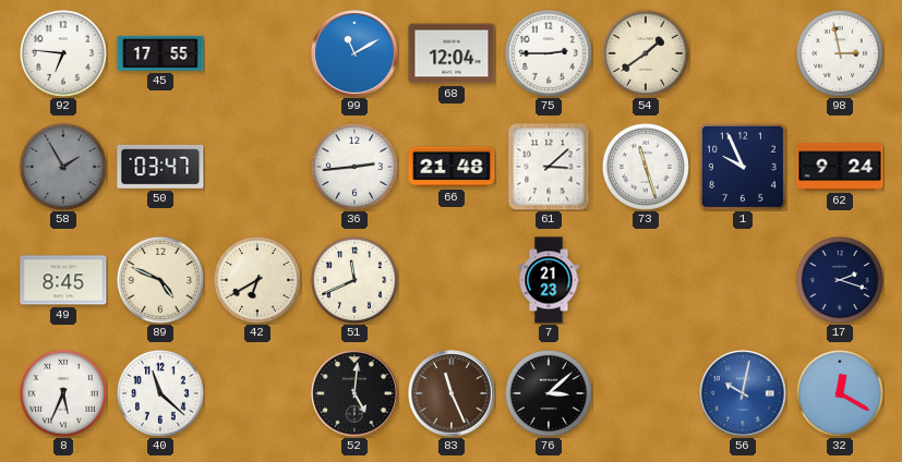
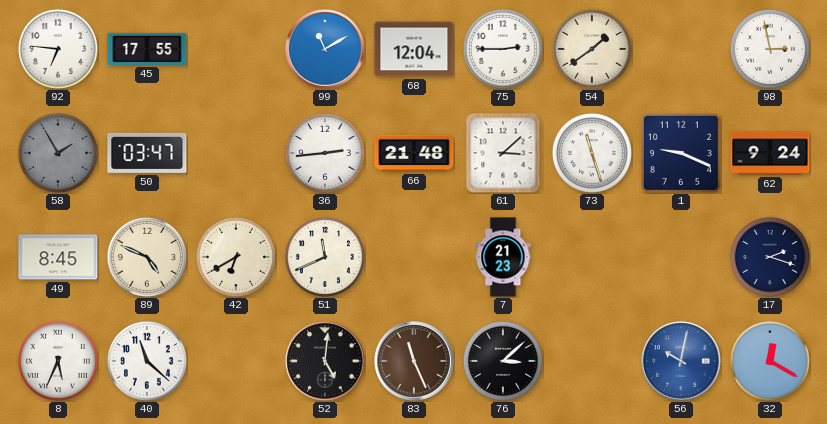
1: 9:56 -> 9:19 (681, 153)
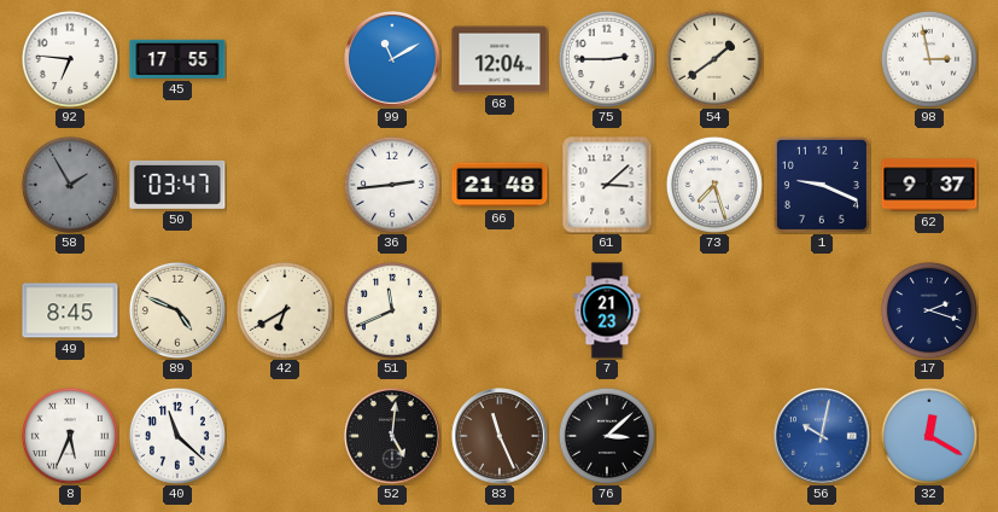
73: 11:27 -> 7:27 (714, 185)
62: 9:24 -> 9:37 (929, 185)
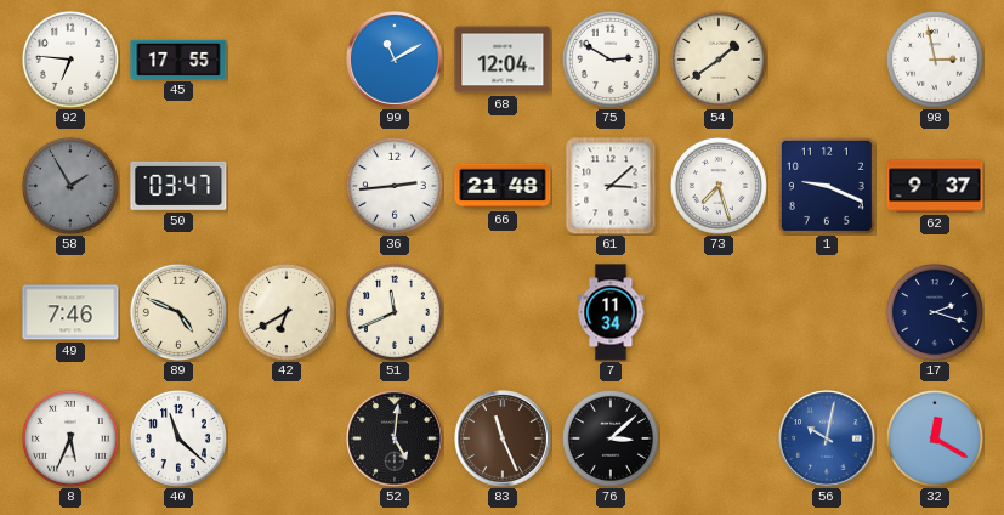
75: 2:45 -> 2:50 (611, 60)
49: 8:45 -> 7:46 (70, 312)
7: 21:23 -> 11:34 (611, 312)
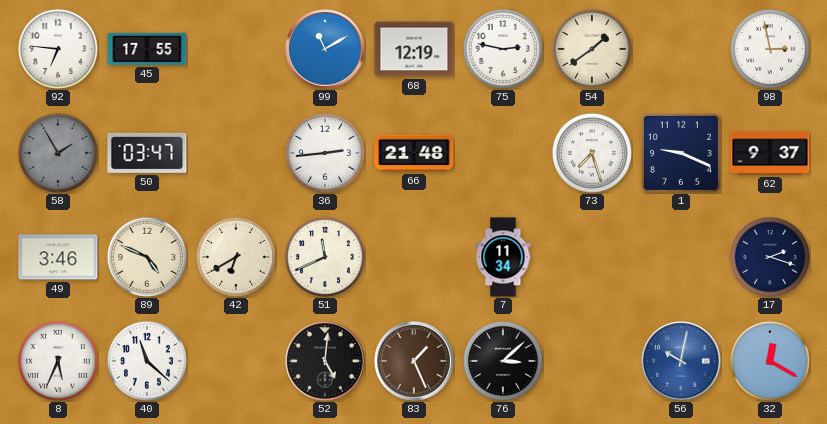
68: 12:04 -> 12:19 (414, 49)
75: 2:50 -> 2:47 (503, 49)
61: 3:08 -> none (611, 186)
49: 7:46 -> 3:46 (58, 257)
83: 11:26 -> 1:26 (414, 361)
